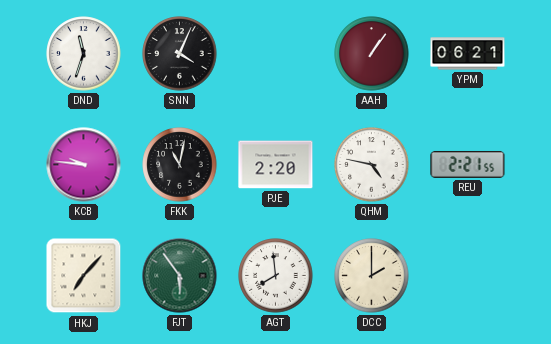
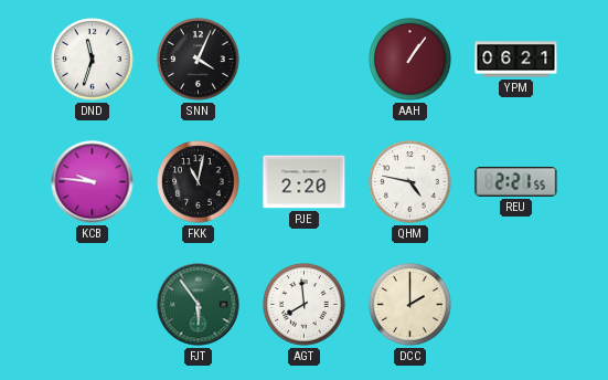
HKJ: 7:07 -> none (84, 276)
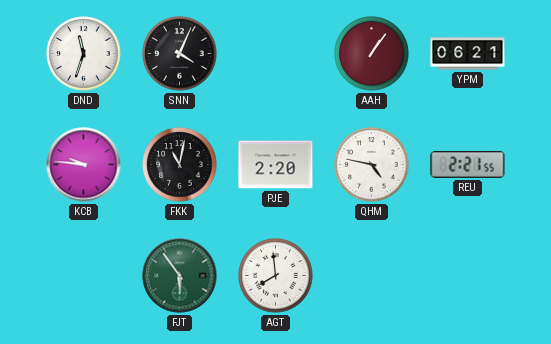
DCC: 2:00 -> none (410, 305)
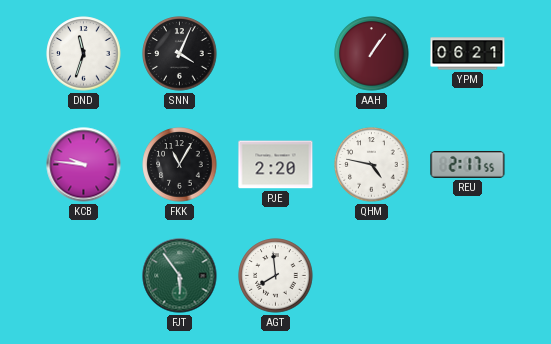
FKK: 11:02 -> 11:05 (180, 165)
REU: 2:21 -> 2:17 (468, 164)
